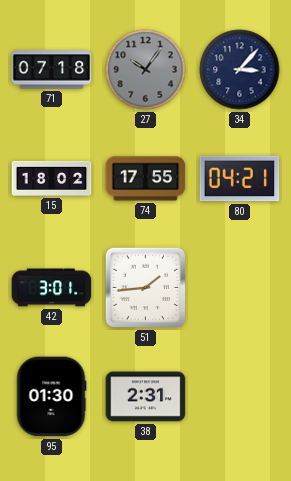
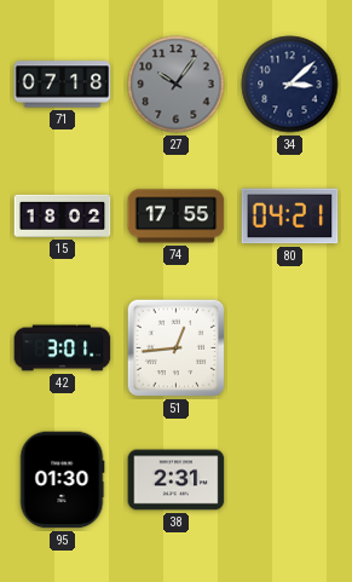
34: 3:07 -> 3:08 (290, 85)
51: 1:44 -> 12:44 (177, 348)
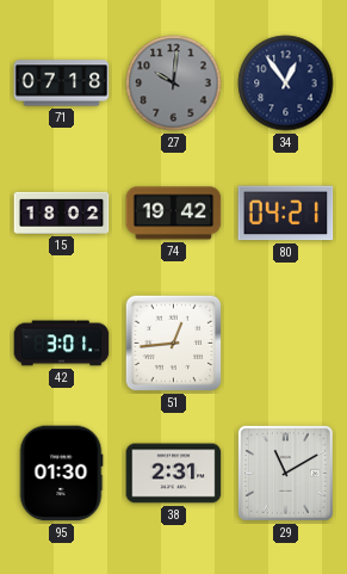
27: 10:06 -> 10:01 (174, 84)
34: 3:08 -> 12:54 (286, 84)
74: 17:55 -> 19:42 (174, 214)
29: none -> 11:10 (285, 473)
